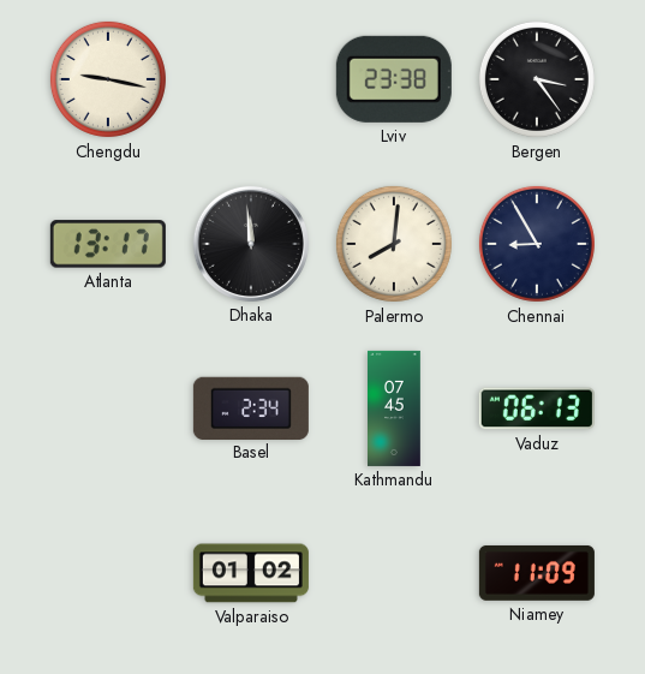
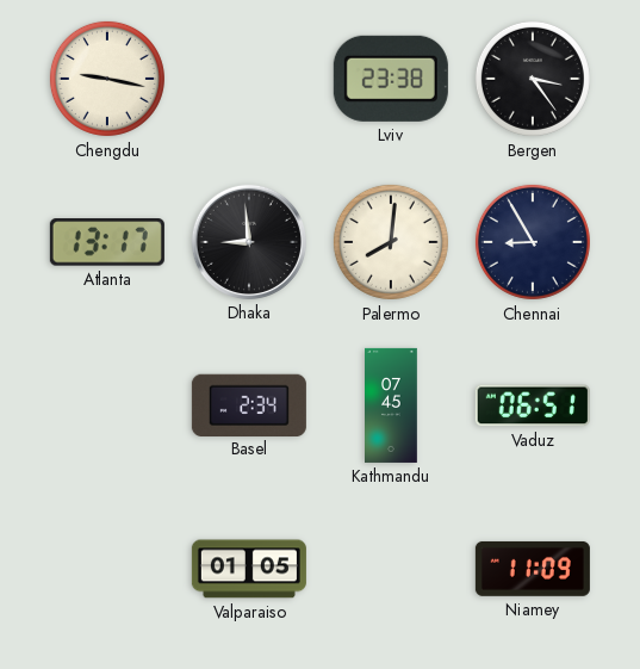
Dhaka: 11:59 -> 8:59 (249, 242)
Vaduz: 06:13 -> 06:51 (533, 405)
Valparaiso: 01:02 -> 01:05 (249, 569)
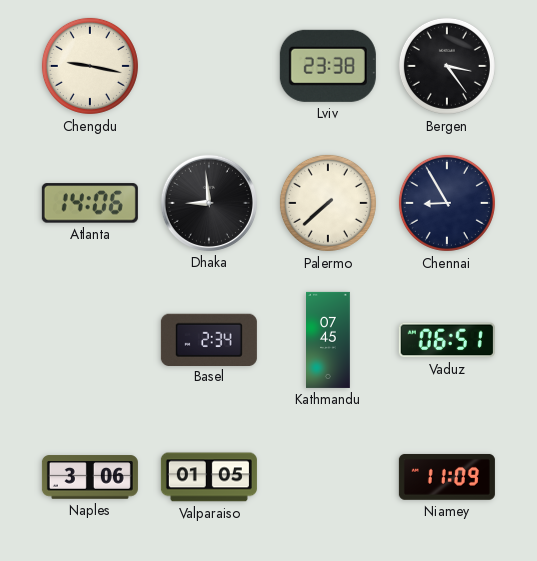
Atlanta: 13:17 -> 14:06 (90, 203)
Palermo: 8:01 -> 7:38 (328, 203)
Naples: none -> 3:06 (90, 477)
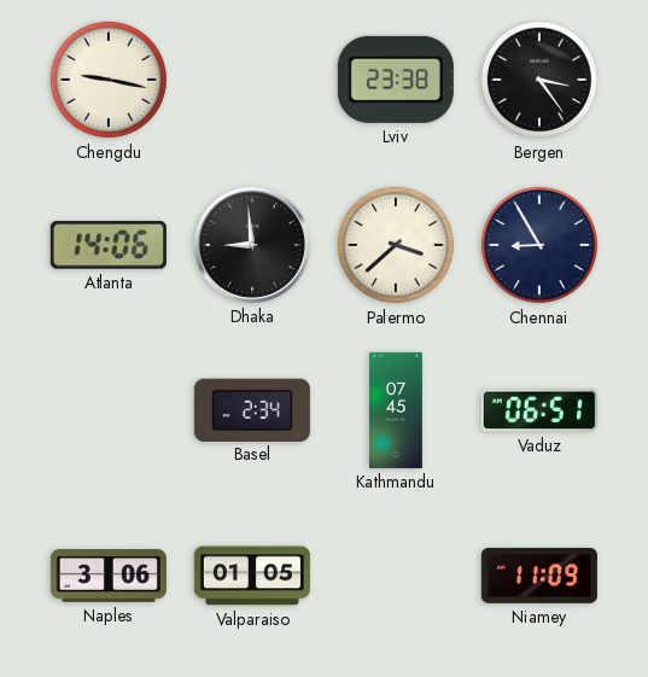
Palermo: 7:38 -> 3:38 (396, 245)
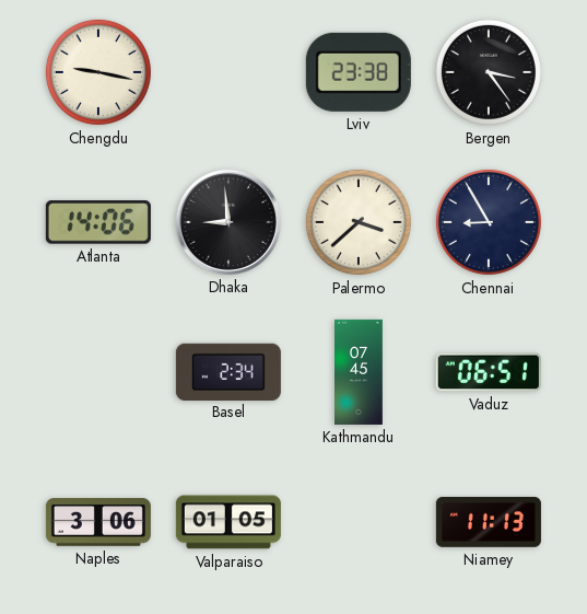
Niamey: 11:09 -> 11:13 (489, 522)
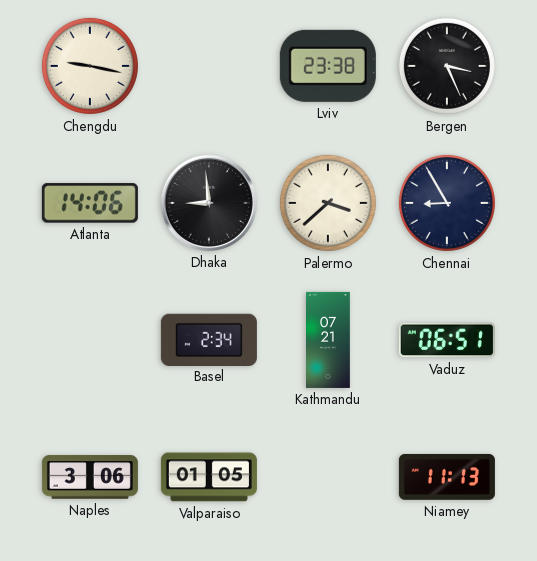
Bergen: 3:24 -> 3:26 (447, 66)
Kathmandu: 07:45 -> 07:21 (329, 340)
